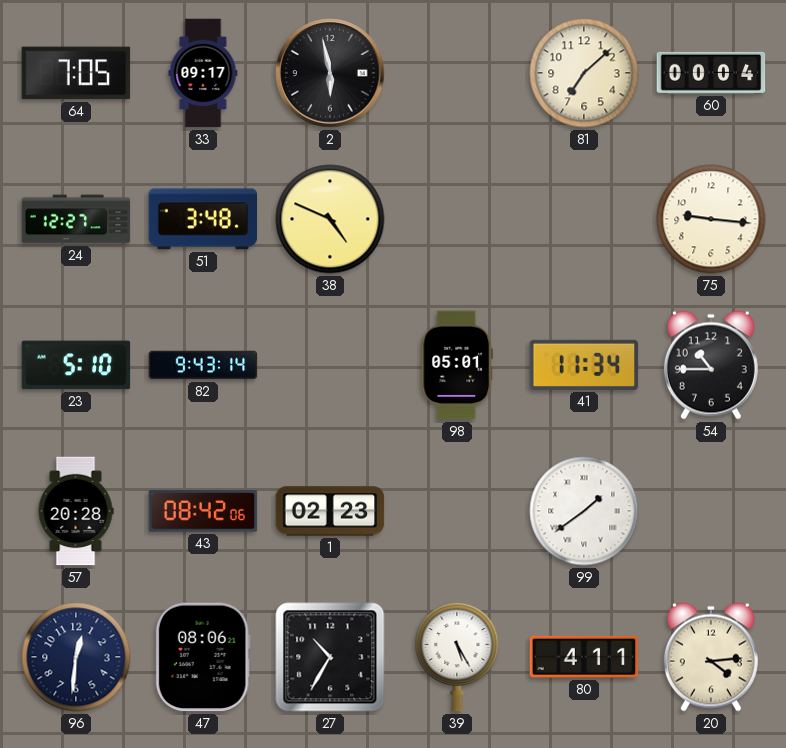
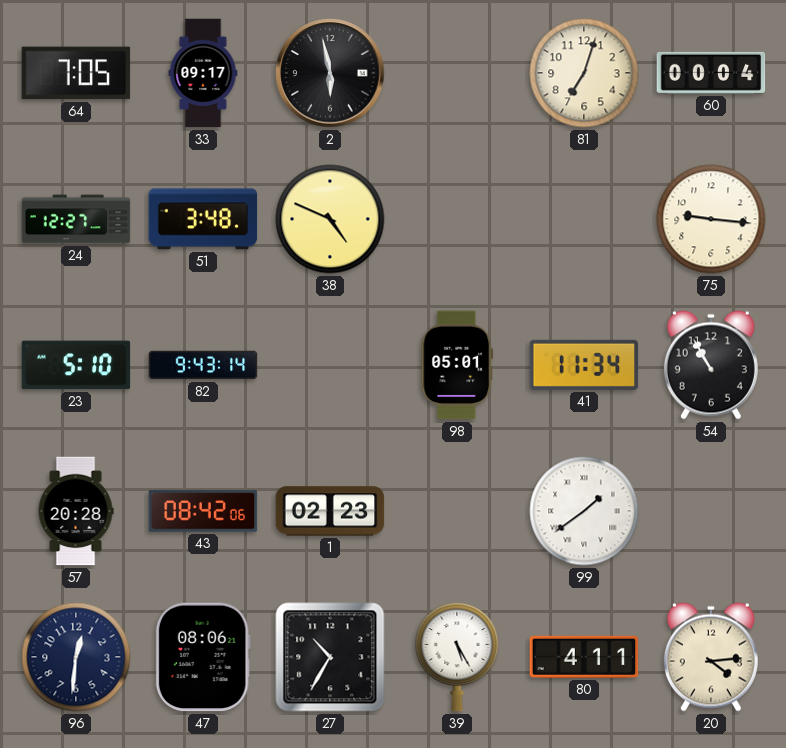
81: 7:08 -> 7:03 (584, 73)
54: 10:45 -> 10:55 (711, 365)
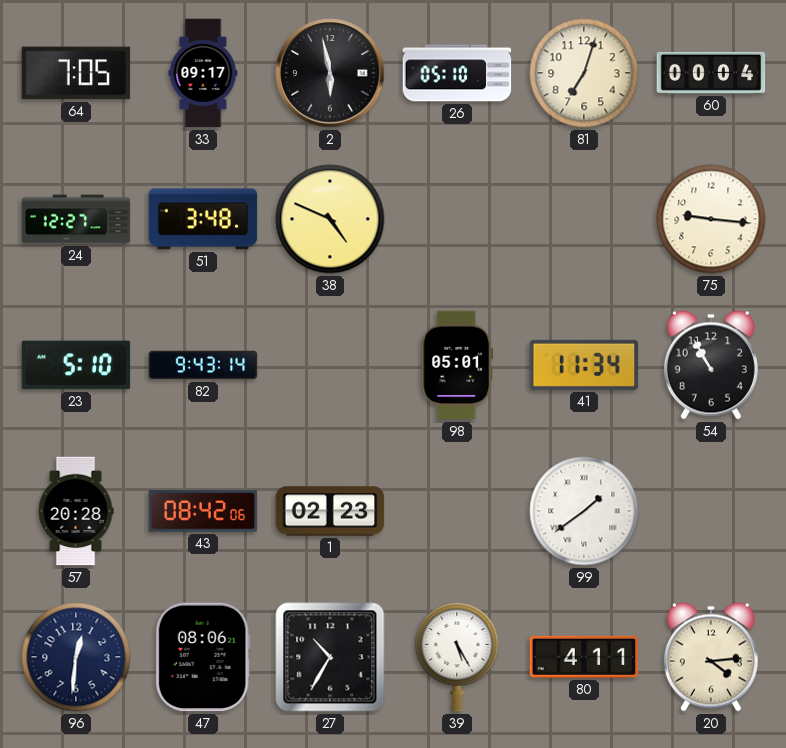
26: none -> 05:10 (457, 73)
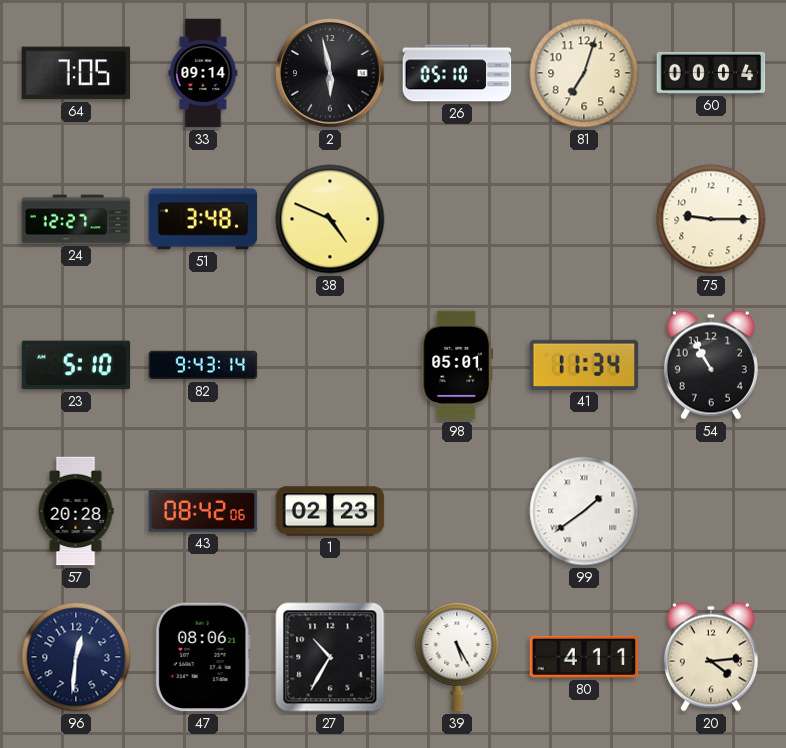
33: 09:17 -> 09:14 (203, 73)
75: 9:16 -> 9:15 (711, 219)
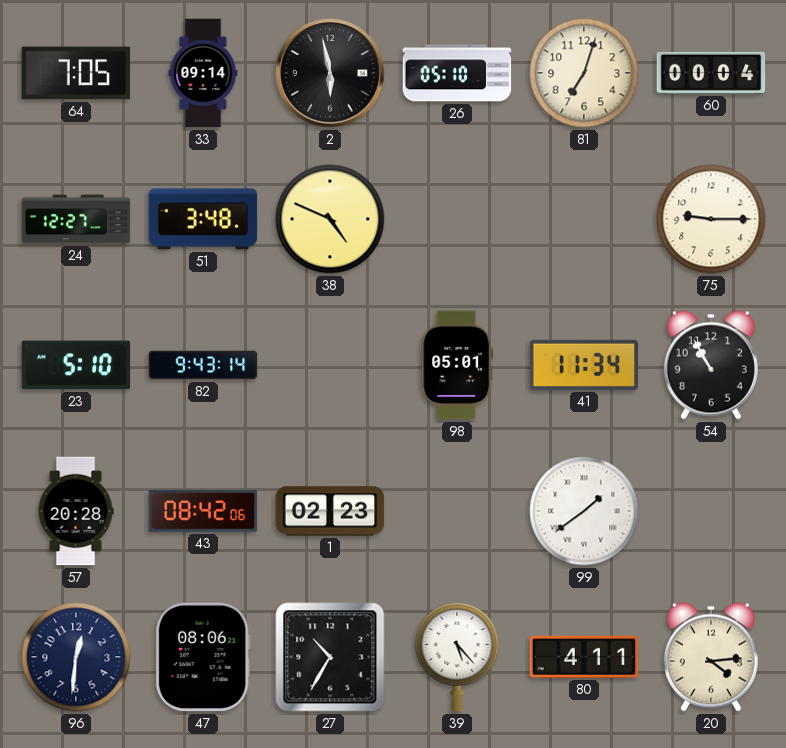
39: 5:25 -> 5:23 (457, 657)
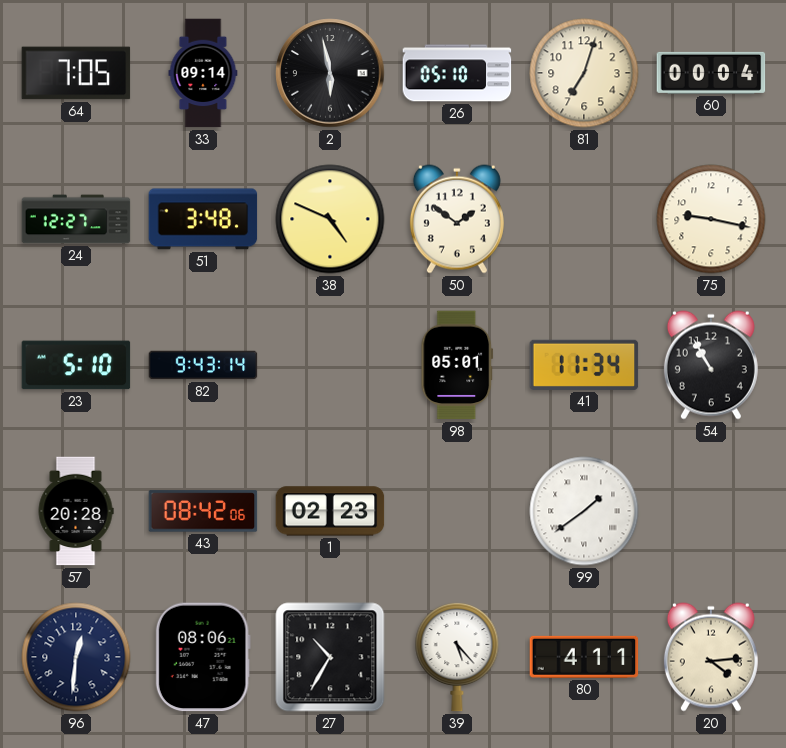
50: none -> 1:51 (457, 219)
75: 9:15 -> 9:17 (711, 219)
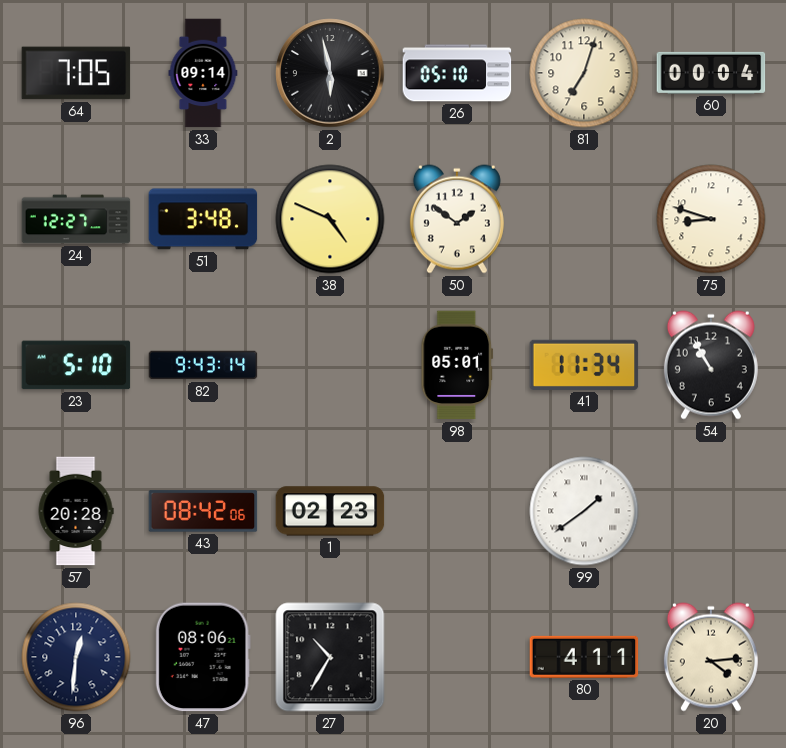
75: 9:17 -> 8:48 (711, 219)
39: 5:23 -> none (457, 657)
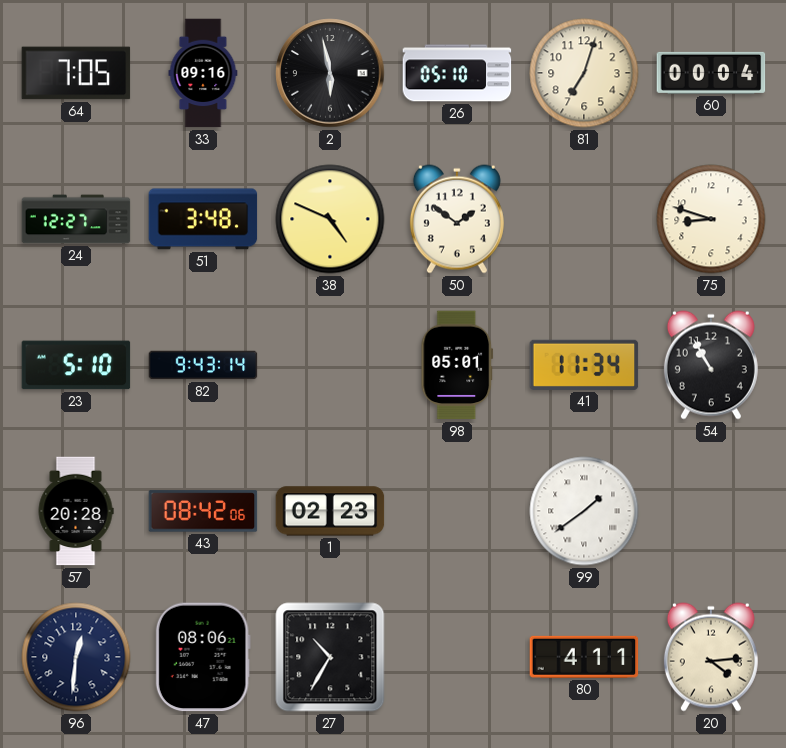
33: 09:14 -> 09:16 (203, 73)
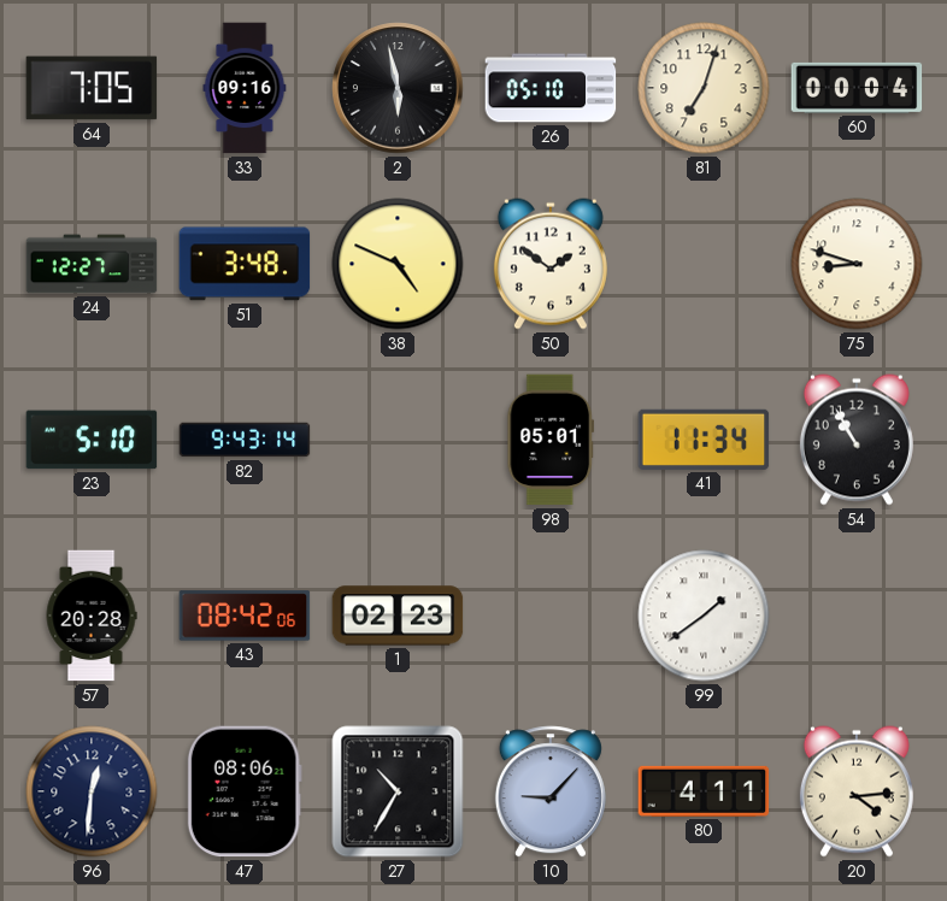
10: none -> 9:07 (551, 791)
